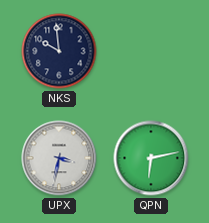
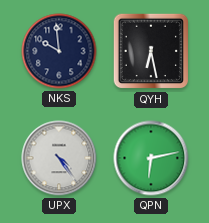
QYH: none -> 6:28 (151, 51)
UPX: 3:32 -> 4:24 (59, 158)
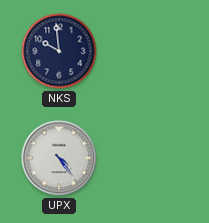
QYH: 6:28 -> none (151, 51)
QPN: 6:13 -> none (151, 158)
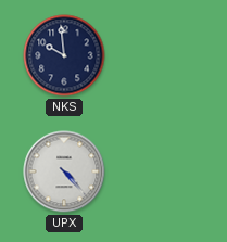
UPX: 4:24 -> 4:23 (64, 171)
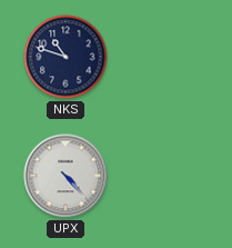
NKS: 9:59 -> 10:48 (65, 57)
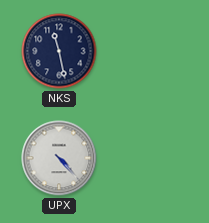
NKS: 10:48 -> 11:28 (59, 51)
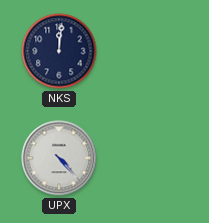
NKS: 11:28 -> 12:01 (59, 51)
